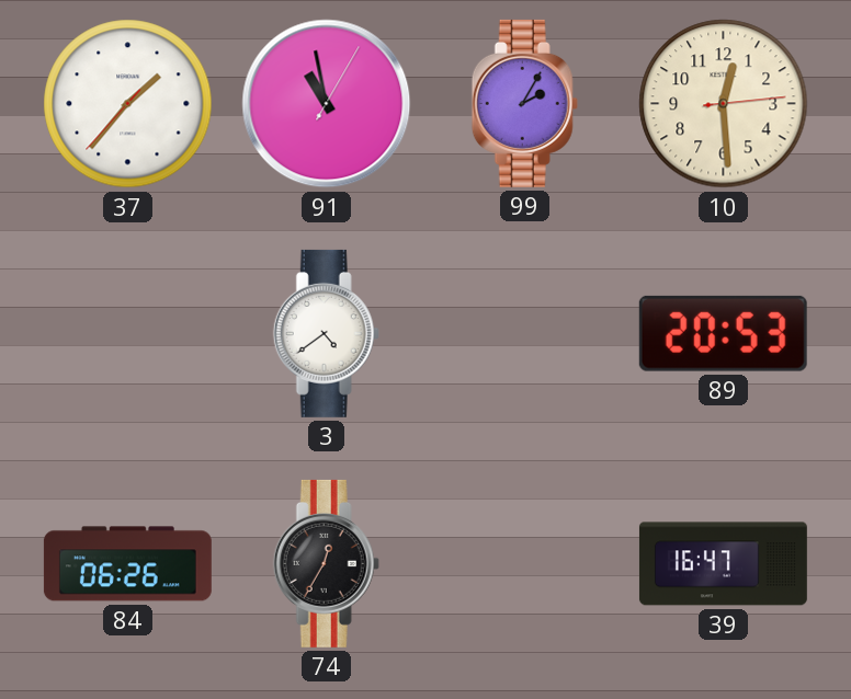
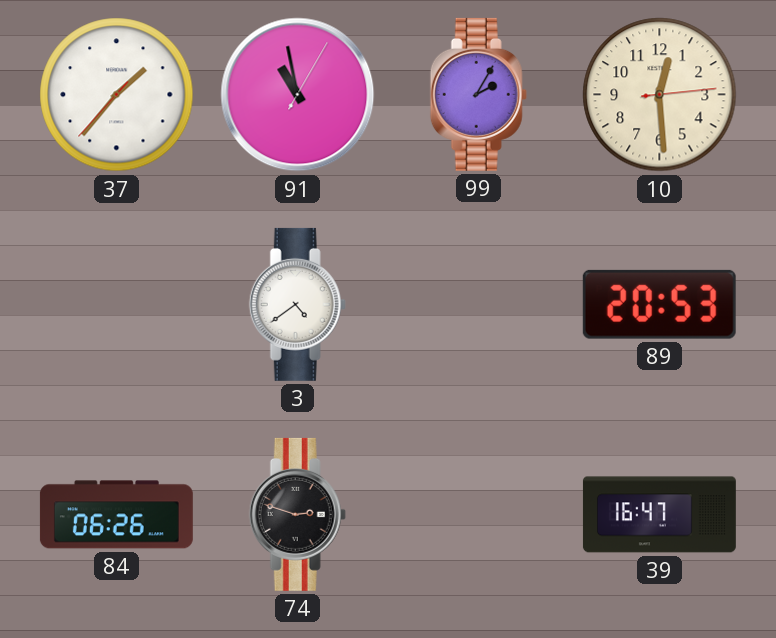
74: 12:35 -> 2:48 (297, 514)
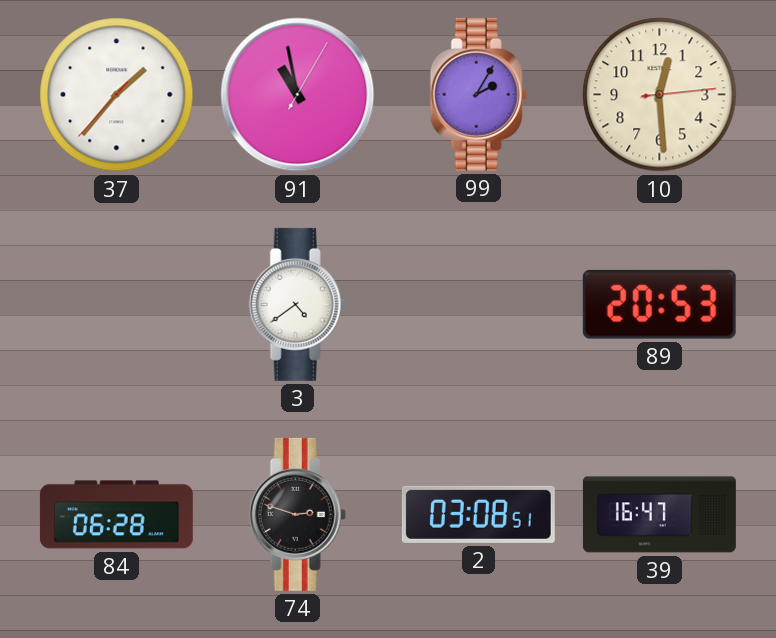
84: 06:26 -> 06:28 (116, 515)
2: none -> 03:08 (478, 514)
